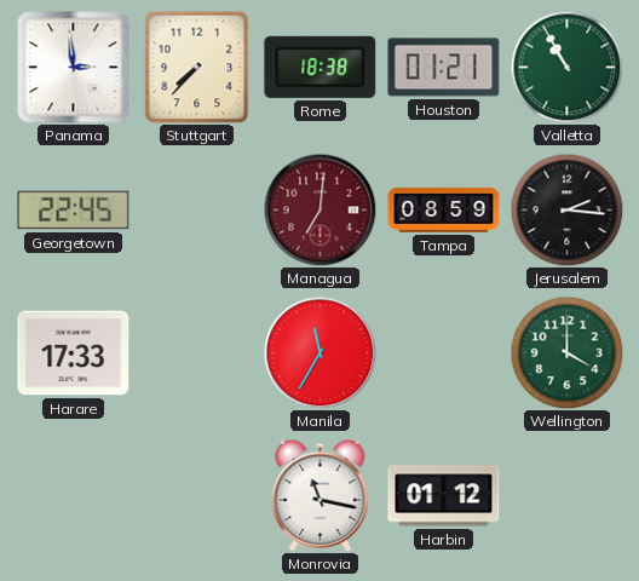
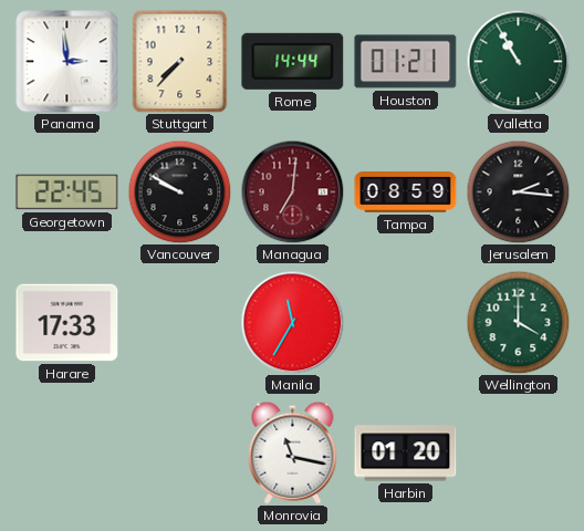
Rome: 18:38 -> 14:44 (293, 61)
Vancouver: none -> 9:50 (179, 191)
Harbin: 01:12 -> 01:20 (406, 454)
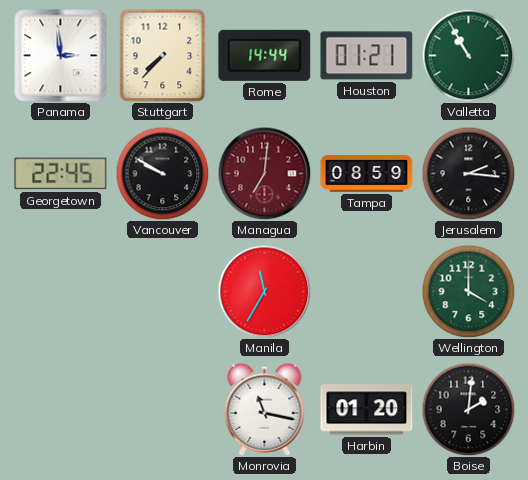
Harare: 17:33 -> none (67, 323)
Boise: none -> 2:01 (468, 409)
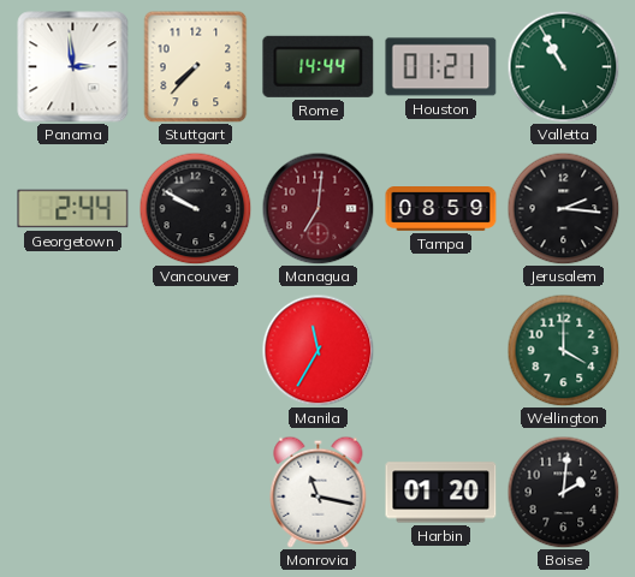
Georgetown: 22:45 -> 2:44 (73, 209)
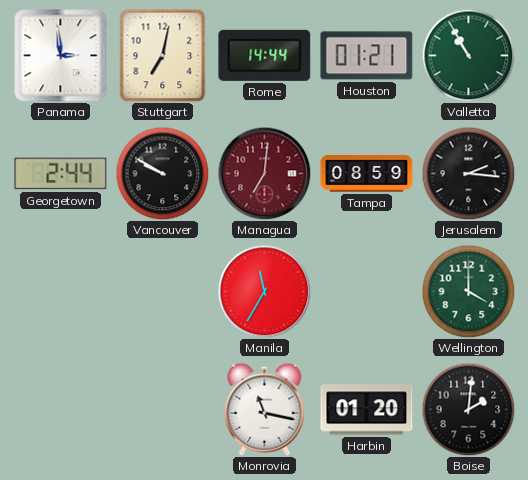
Stuttgart: 7:37 -> 7:02 (163, 55)
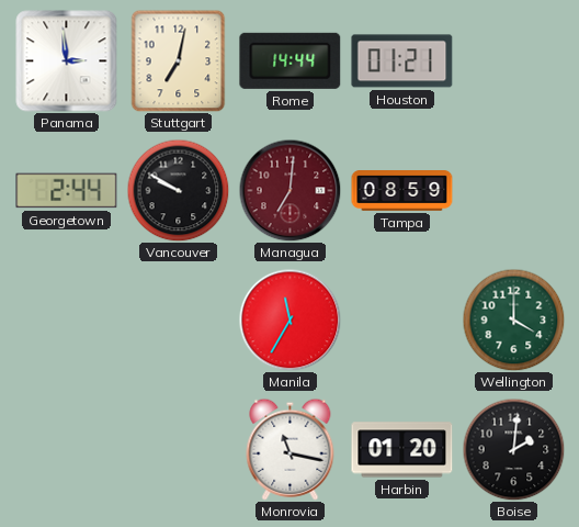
Valletta: 10:55 -> none (468, 55)
Jerusalem: 2:16 -> none (468, 173)
